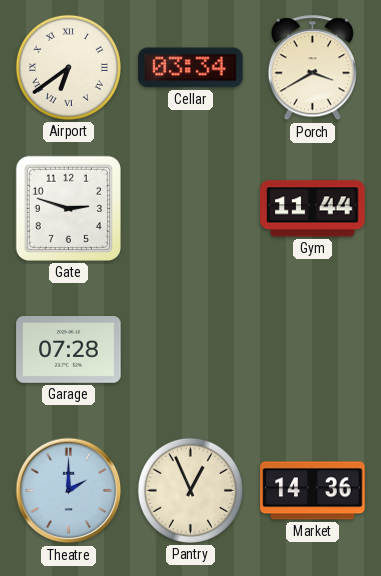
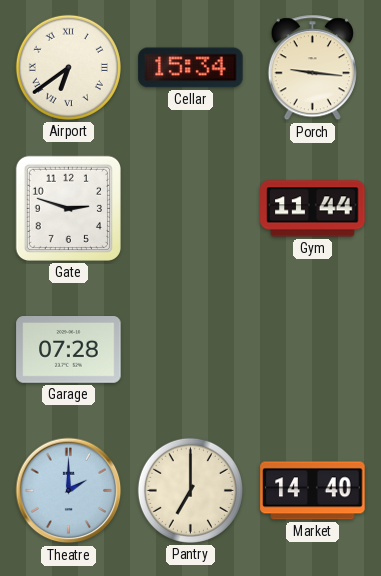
Cellar: 03:34 -> 15:34 (191, 68)
Porch: 3:40 -> 9:16 (312, 68)
Pantry: 12:56 -> 7:00 (190, 490)
Market: 14:36 -> 14:40 (313, 491)
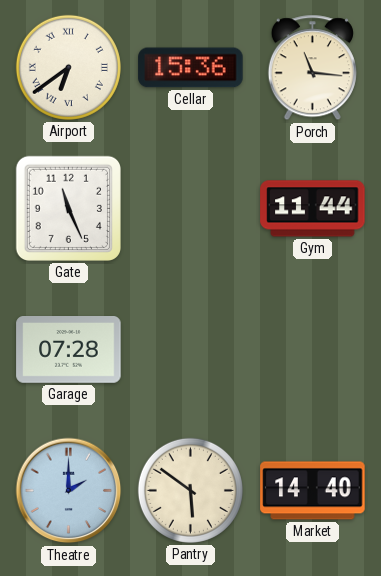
Cellar: 15:34 -> 15:36 (191, 68)
Porch: 9:16 -> 11:16 (312, 68)
Gate: 2:48 -> 11:26 (68, 208)
Pantry: 7:00 -> 5:51 (190, 490)
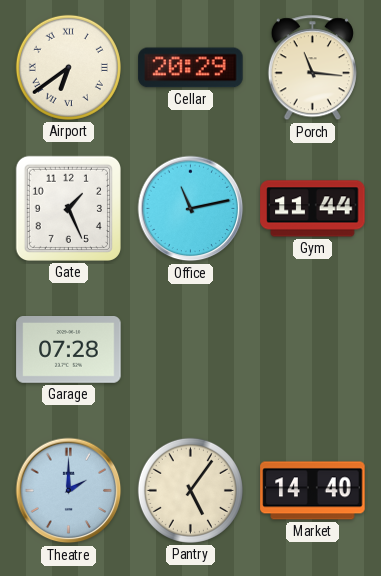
Cellar: 15:36 -> 20:29 (191, 68)
Gate: 11:26 -> 1:26 (68, 208)
Office: none -> 11:13 (191, 209)
Pantry: 5:51 -> 5:06 (190, 490)
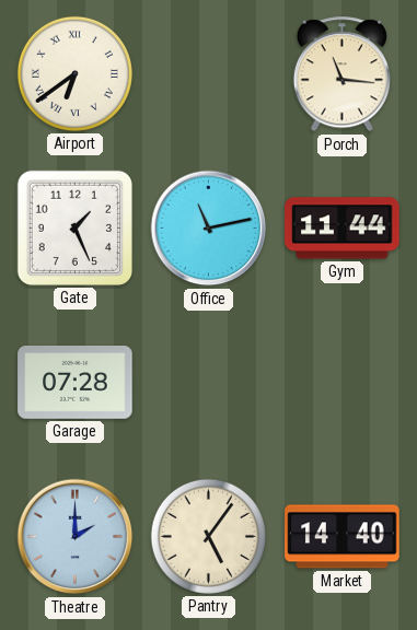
Cellar: 20:29 -> none (191, 68)
